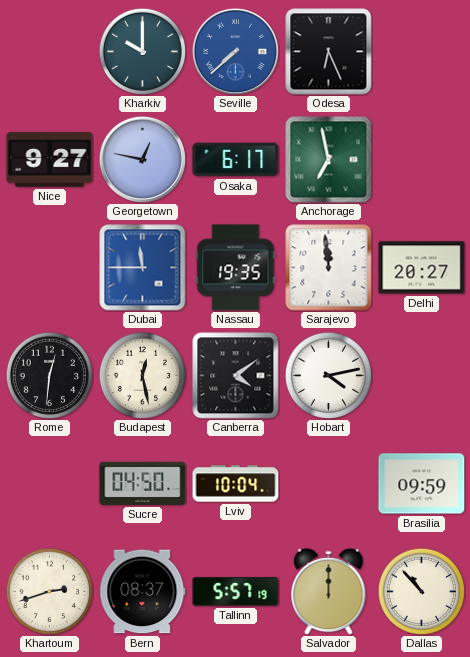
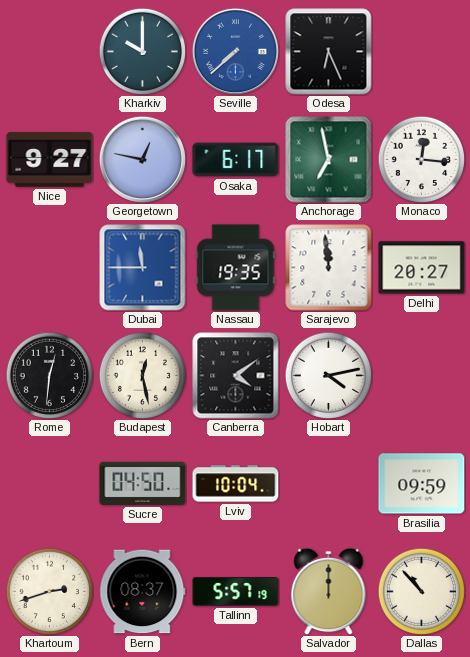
Monaco: none -> 12:16 (421, 159)
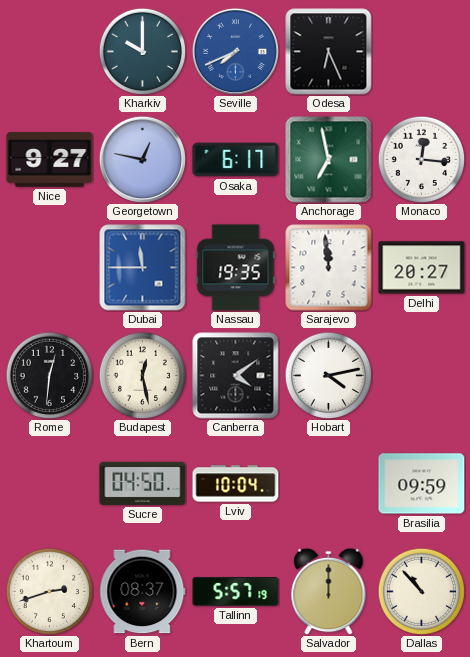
Seville: 7:38 -> 7:41 (235, 51)
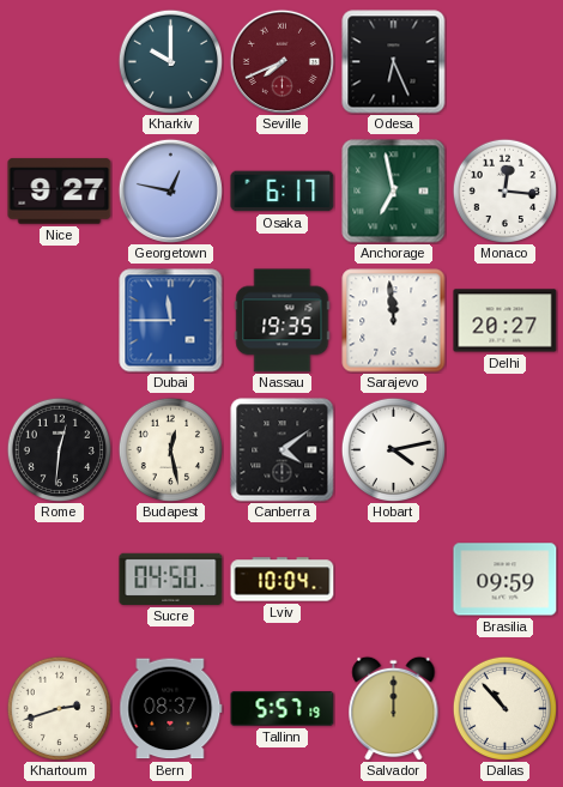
Seville dial: blue -> burgundy (281, 61)
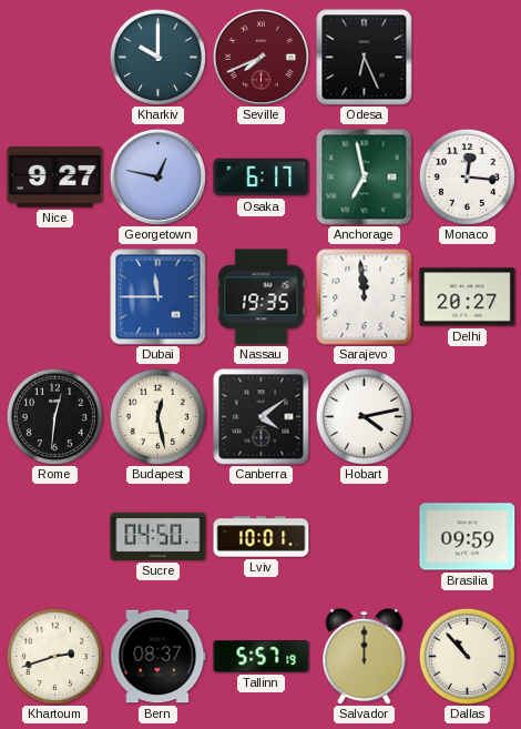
Lviv: 10:04 -> 10:01 (262, 537)
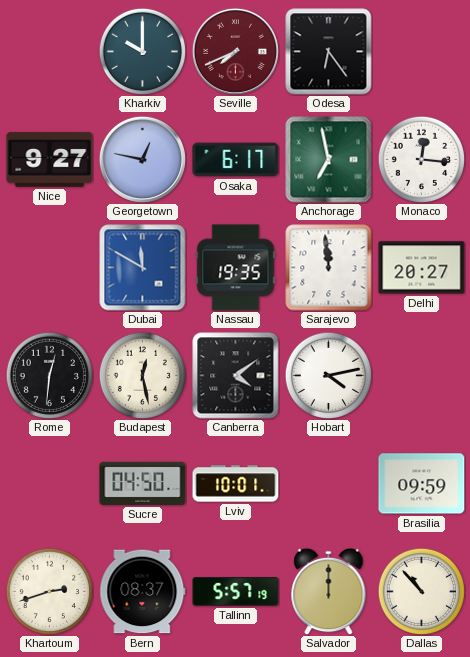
Odesa: 6:26 -> 6:24 (329, 52)
Dubai: 11:45 -> 11:50 (143, 268)
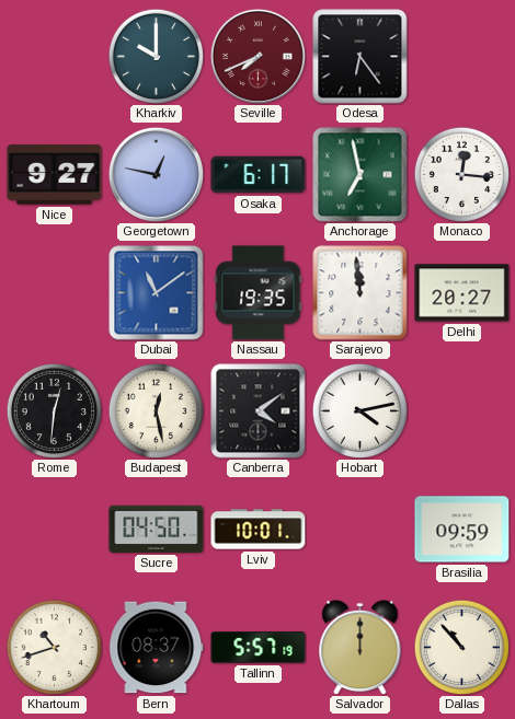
Dubai: 11:50 -> 11:09 (157, 293)
Khartoum: 2:42 -> 10:42 (54, 647)
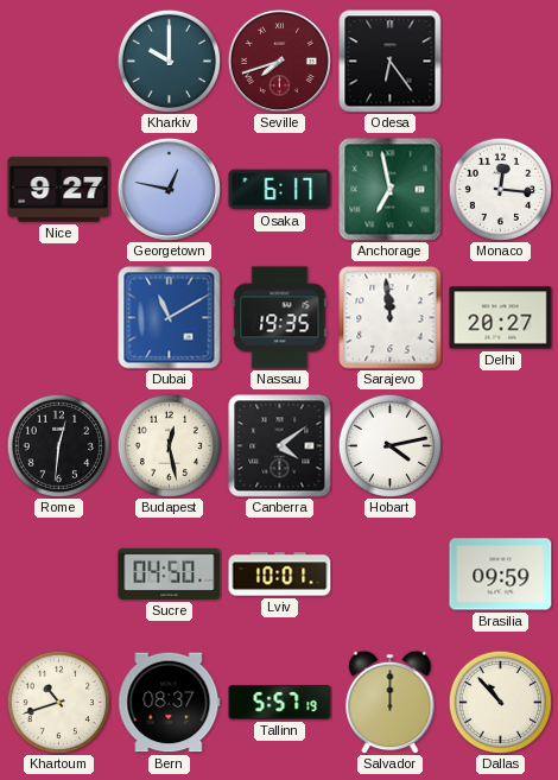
Seville: 7:41 -> 7:42 (279, 61)
Dubai: 11:09 -> 11:10 (170, 318)
